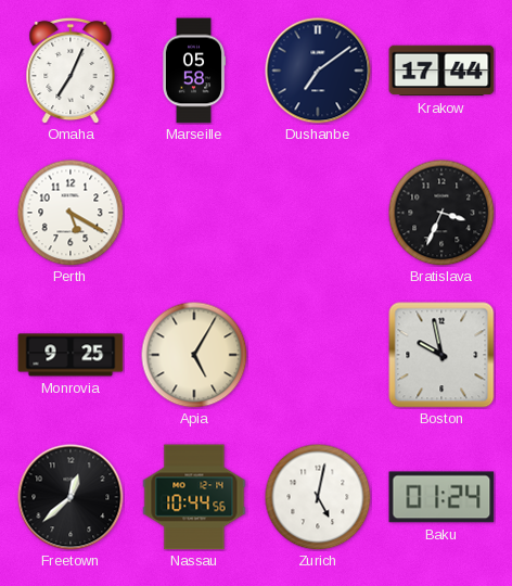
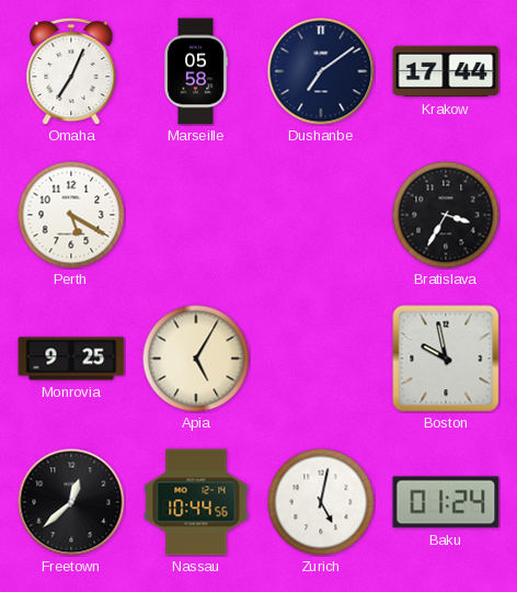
Bratislava: 3:34 -> 3:35 (446, 215)
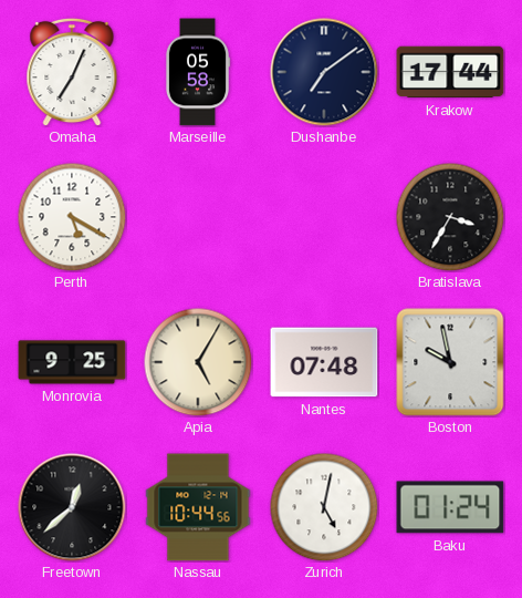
Nantes: none -> 07:48 (324, 362)
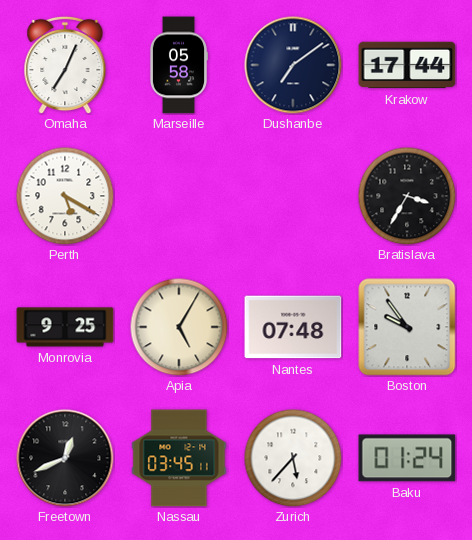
Boston: 9:58 -> 9:54 (407, 327)
Freetown: 12:38 -> 12:41 (65, 458)
Nassau: 10:44 -> 03:45 (179, 458)
Zurich: 5:02 -> 5:37 (293, 458)
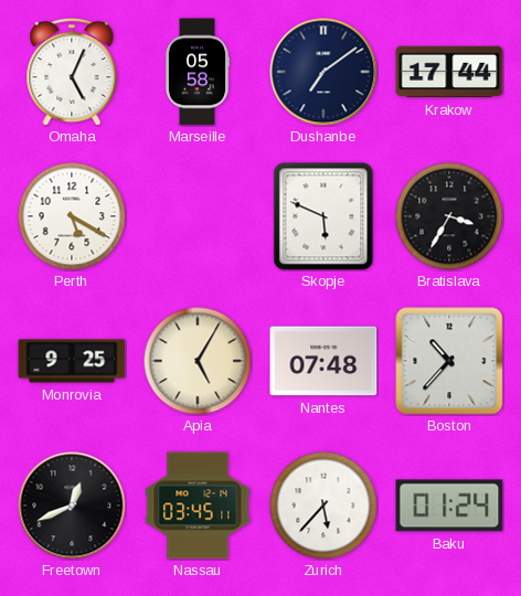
Omaha: 7:04 -> 5:04 (72, 72)
Skopje: none -> 5:49 (323, 216)
Boston: 9:54 -> 10:37 (449, 361)
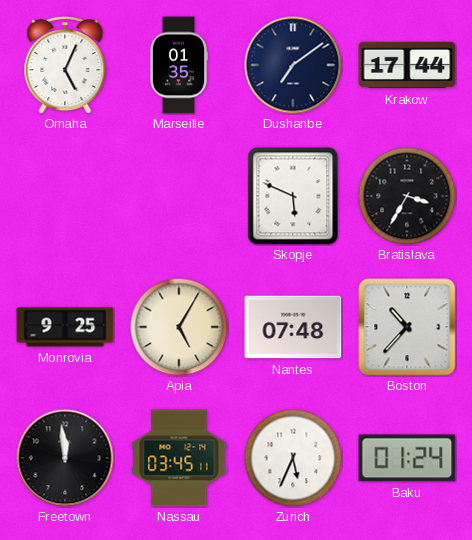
Marseille: 05:58 -> 01:35 (179, 65)
Perth: 5:20 -> none (72, 216)
Freetown: 12:41 -> 11:59 (65, 458)
Zurich: 5:37 -> 5:34 (293, 458)
